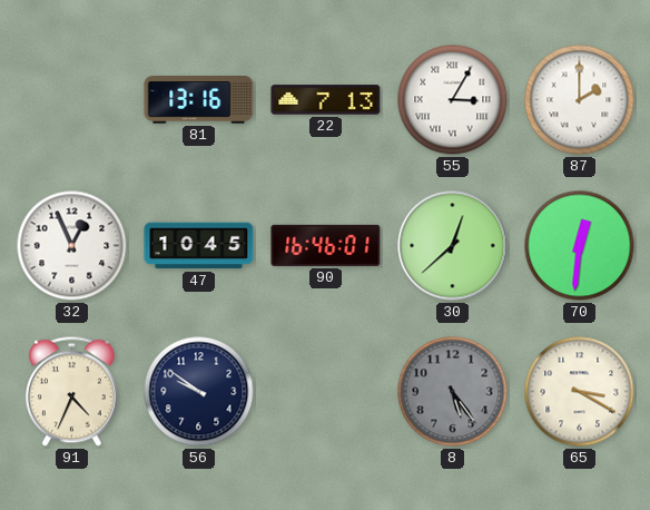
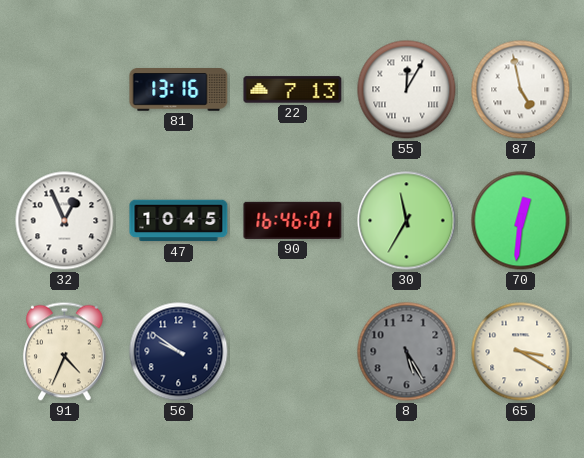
55: 3:05 -> 12:05 (407, 90)
87: 2:00 -> 4:58 (521, 90)
30: 12:38 -> 11:35 (407, 221)
8: 5:24 -> 5:25 (407, 352)
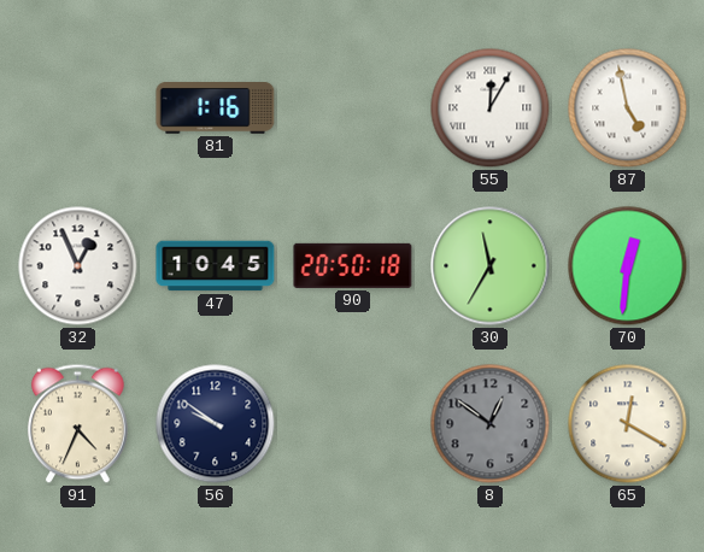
81: 13:16 -> 1:16 (216, 108)
22: 7:13 -> none (293, 90)
90: 16:46 -> 20:50 (353, 265)
8: 5:25 -> 12:51 (491, 424)
65: 3:20 -> 12:20 (628, 424)
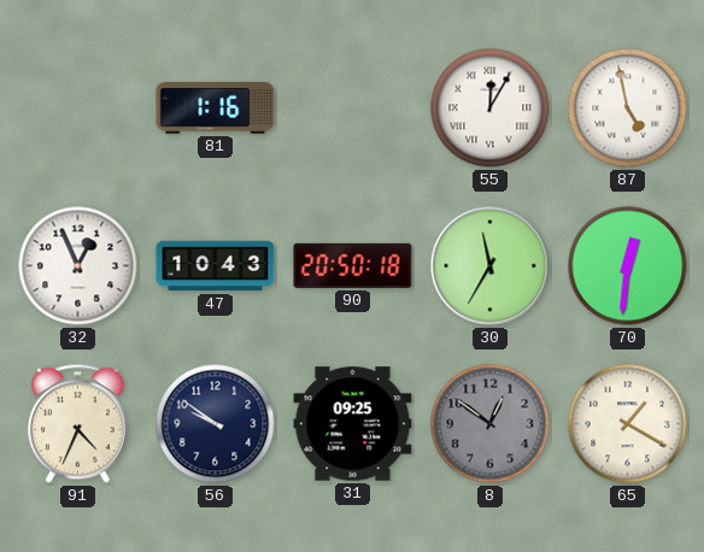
47: 10:45 -> 10:43 (216, 266)
31: none -> 09:25 (353, 424)
65: 12:20 -> 1:20 (628, 424)
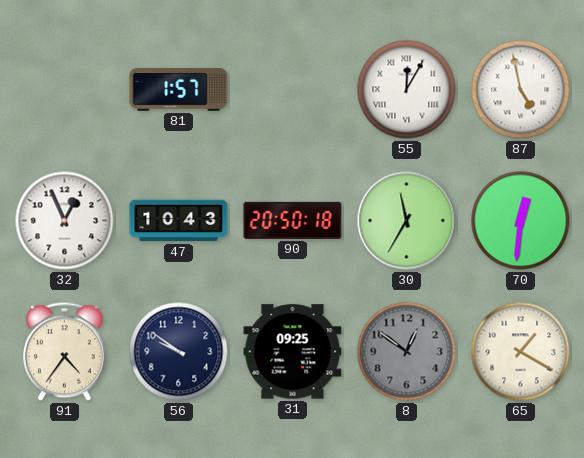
81: 1:16 -> 1:57 (179, 90)
91: 4:34 -> 4:36 (65, 352)
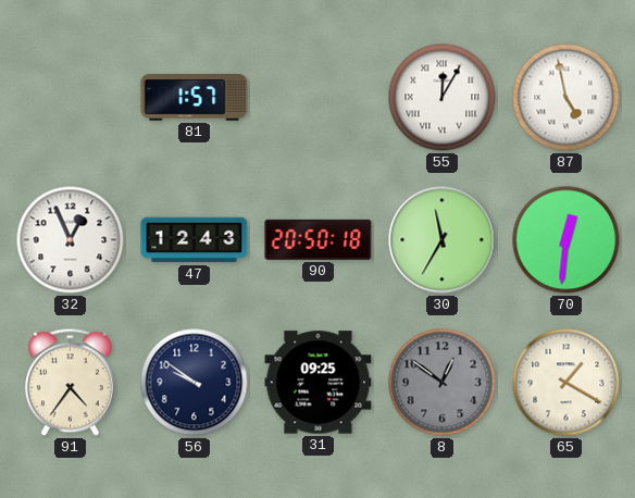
47: 10:43 -> 12:43 (195, 240)
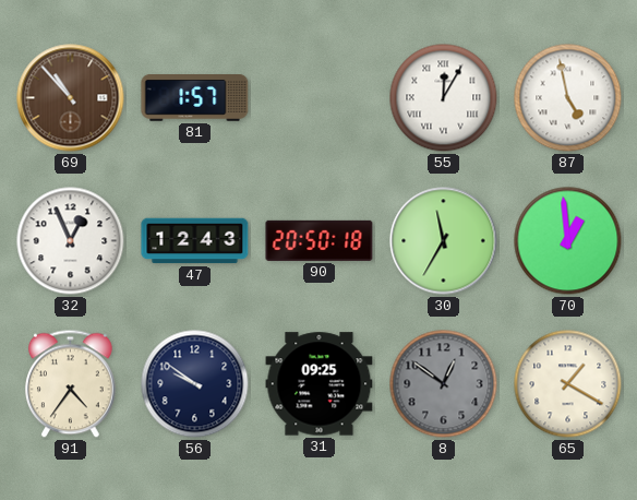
69: none -> 10:53 (71, 98)
70: 12:31 -> 12:59 (568, 241)
